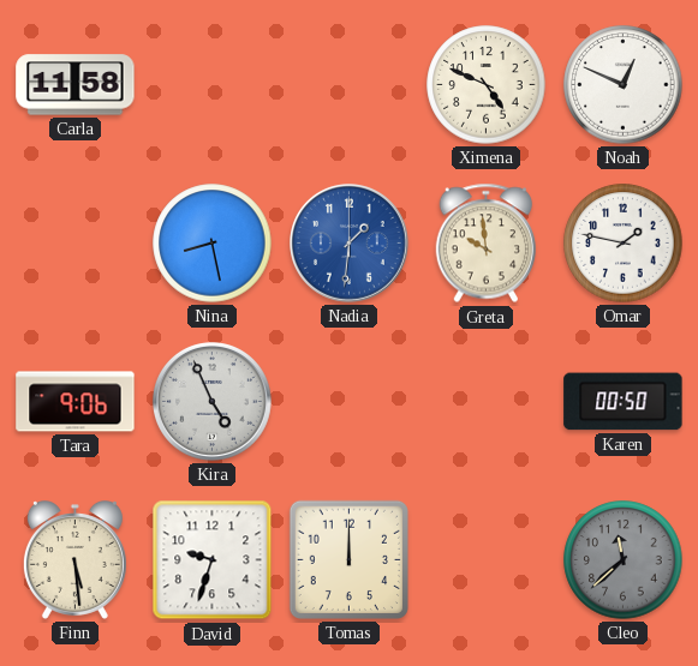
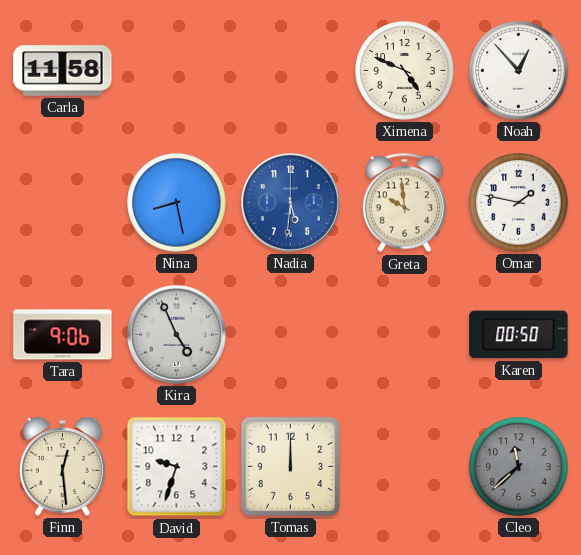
Noah: 12:49 -> 12:53 (519, 71)
Nadia: 1:31 -> 5:31 (291, 203)
Finn: 5:29 -> 12:29 (62, 467)
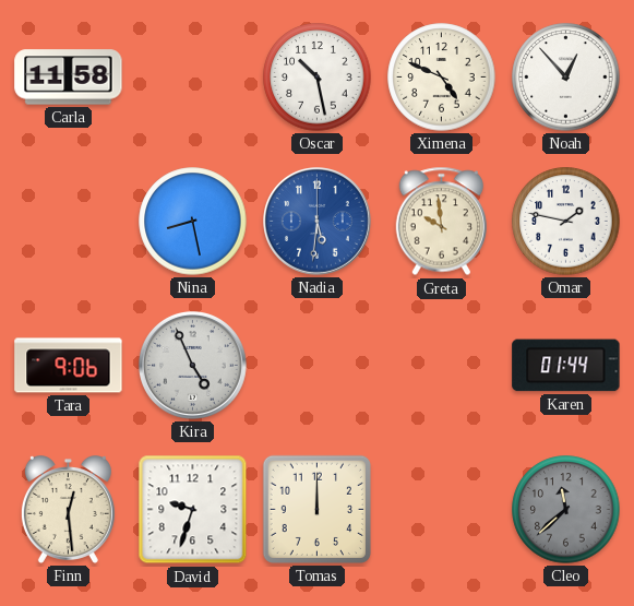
Oscar: none -> 10:28 (318, 78)
Karen: 00:50 -> 01:44 (566, 366)
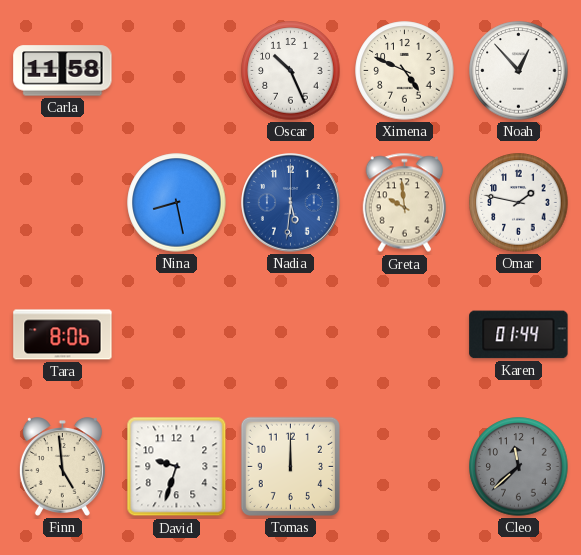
Oscar: 10:28 -> 10:26 (291, 71)
Tara: 9:06 -> 8:06 (63, 335)
Kira: 4:56 -> none (193, 366)
Finn: 12:29 -> 4:59 (62, 467)
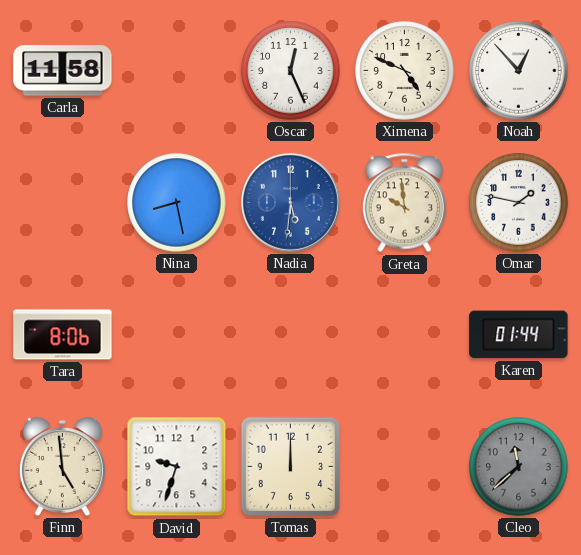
Oscar: 10:26 -> 12:26 (291, 71)
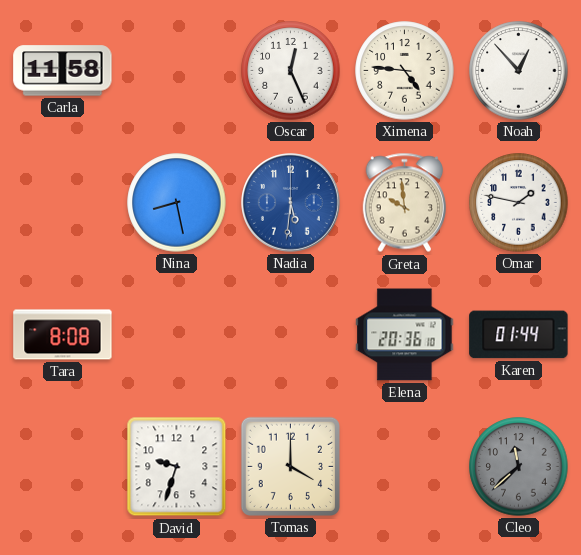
Ximena: 4:49 -> 4:46 (405, 71)
Tara: 8:06 -> 8:08 (63, 335)
Elena: none -> 20:36 (405, 335)
Finn: 4:59 -> none (62, 467)
Tomas: 12:00 -> 4:00 (290, 466)
